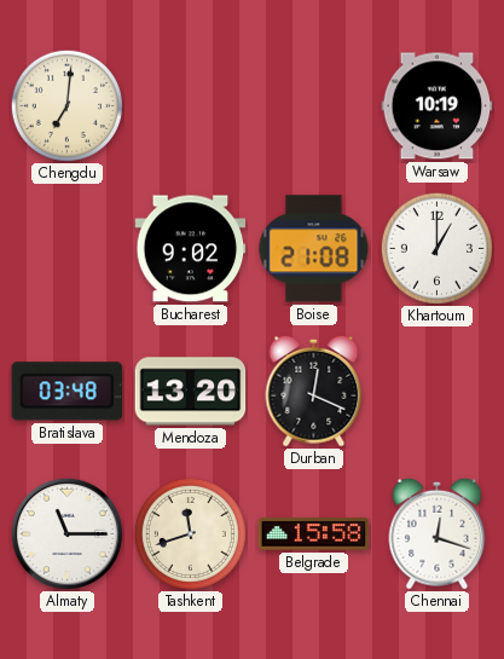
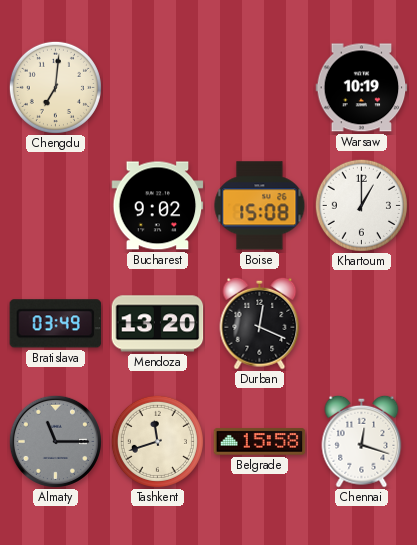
Boise: 21:08 -> 15:08 (260, 206)
Bratislava: 03:48 -> 03:49 (56, 324)
Almaty dial: white -> grey (55, 441)
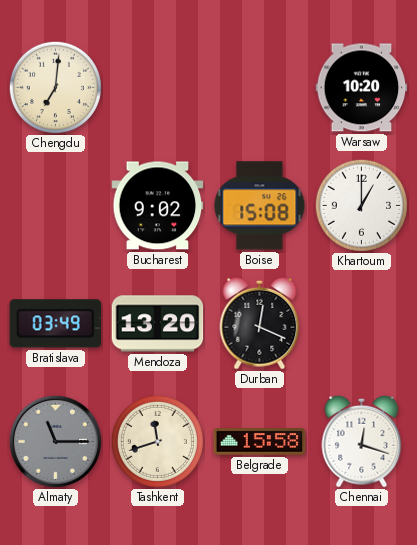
Warsaw: 10:19 -> 10:20 (362, 88)
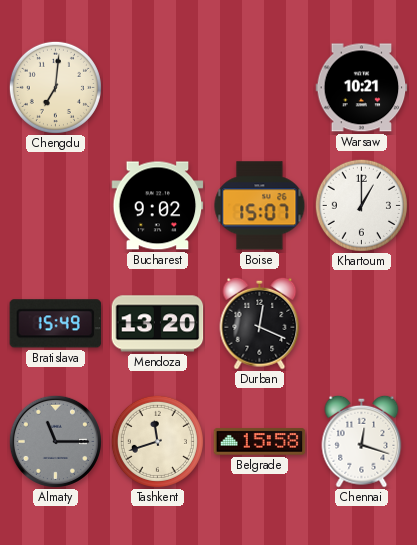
Warsaw: 10:20 -> 10:21 (362, 88)
Boise: 15:08 -> 15:07 (260, 206)
Bratislava: 03:49 -> 15:49 (56, 324)
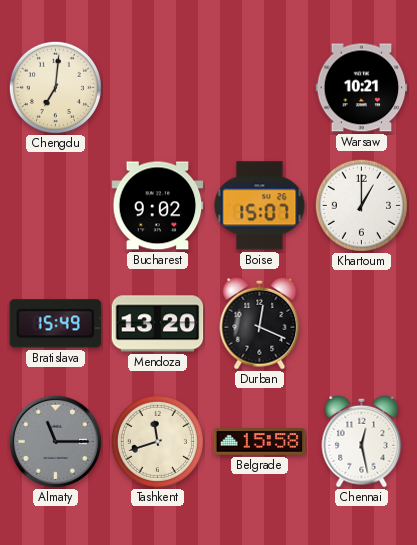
Chennai: 12:18 -> 12:28 (362, 441)
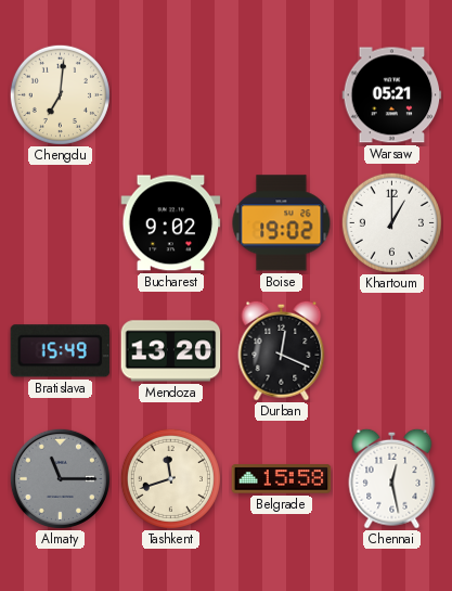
Warsaw: 10:21 -> 05:21 (392, 95)
Boise: 15:07 -> 19:02 (282, 223)
